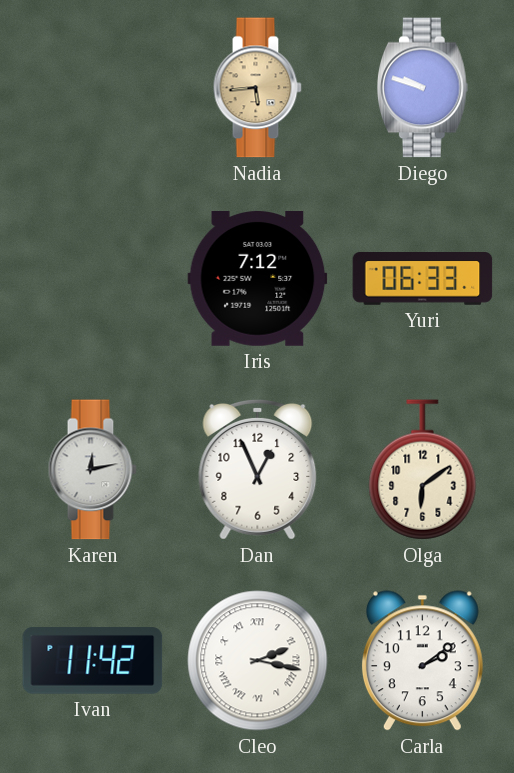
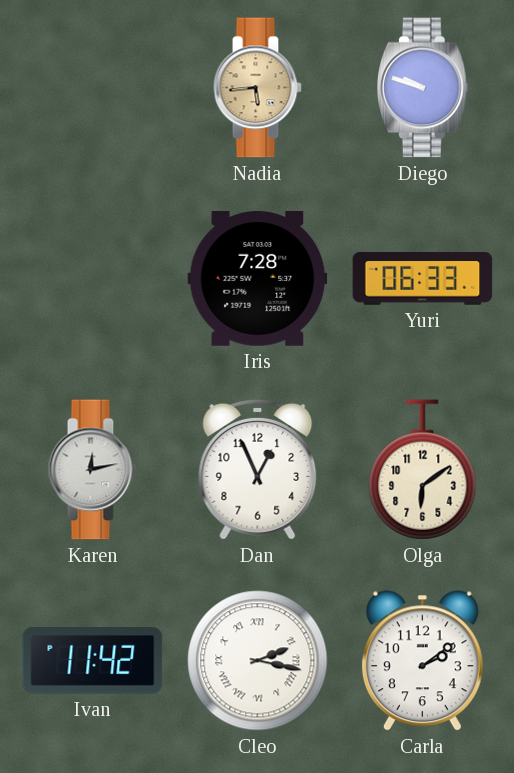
Iris: 7:12 -> 7:28 (258, 279)
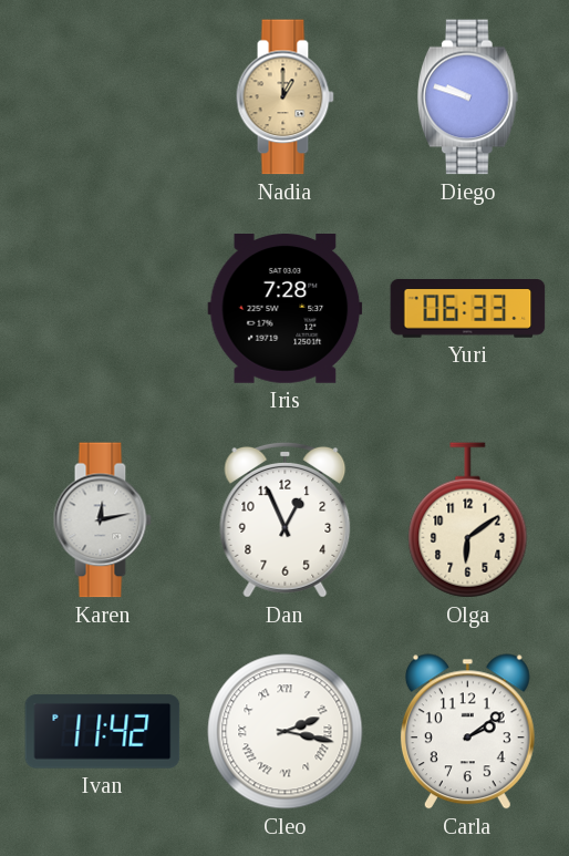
Nadia: 5:44 -> 1:00 (284, 97)
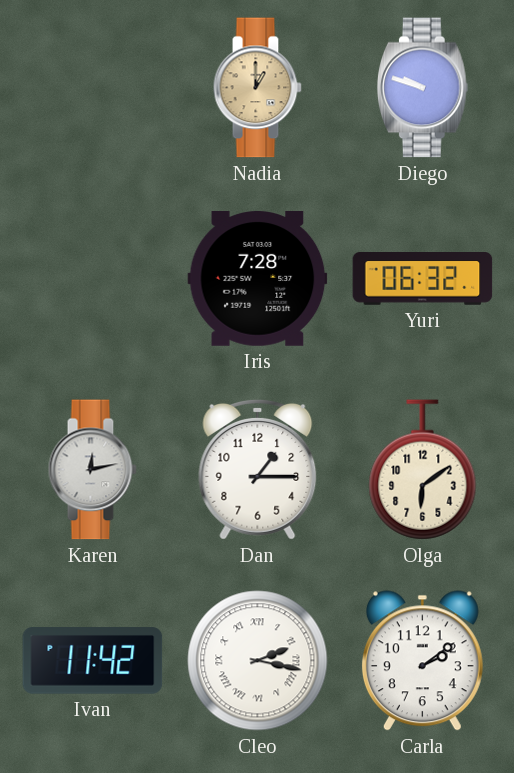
Yuri: 06:33 -> 06:32 (423, 279)
Dan: 12:56 -> 1:15 (258, 469)
